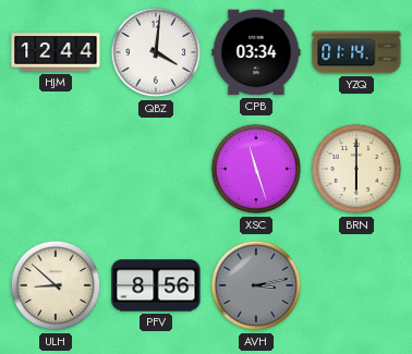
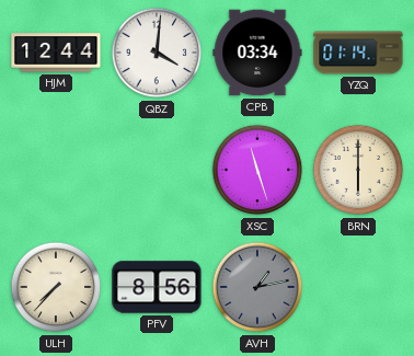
ULH: 8:52 -> 7:37 (56, 287)
AVH: 3:13 -> 1:13 (257, 287)
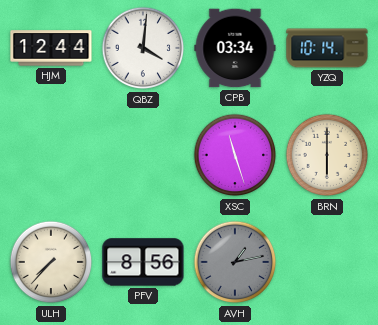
YZQ: 01:14 -> 10:14 (327, 48)
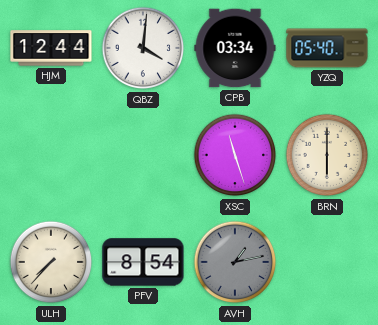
YZQ: 10:14 -> 05:40 (327, 48)
PFV: 8:56 -> 8:54 (143, 262)
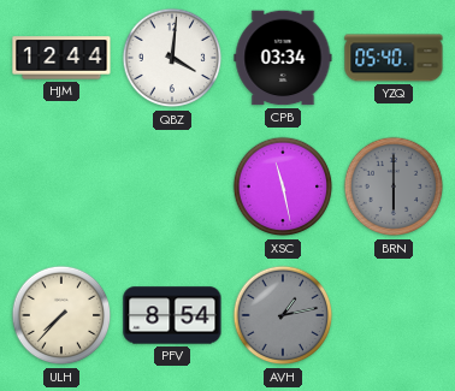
XSC: 11:27 -> 11:28 (283, 186)
BRN dial: cream -> grey (394, 186)
